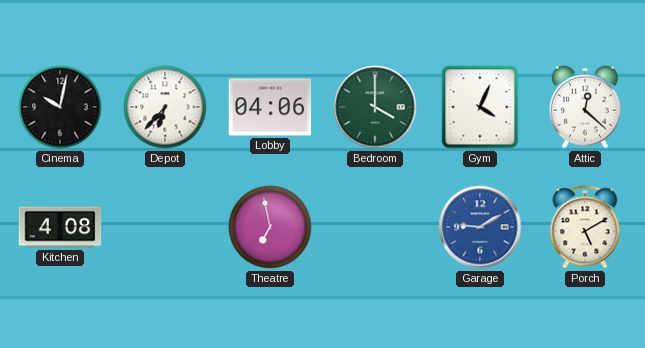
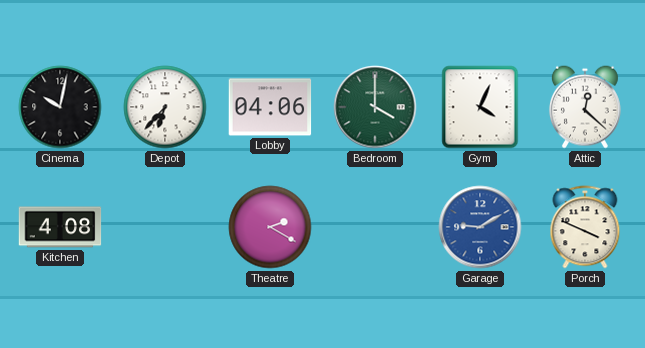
Theatre: 6:58 -> 2:20 (270, 227)
Porch: 5:10 -> 3:49 (585, 227)
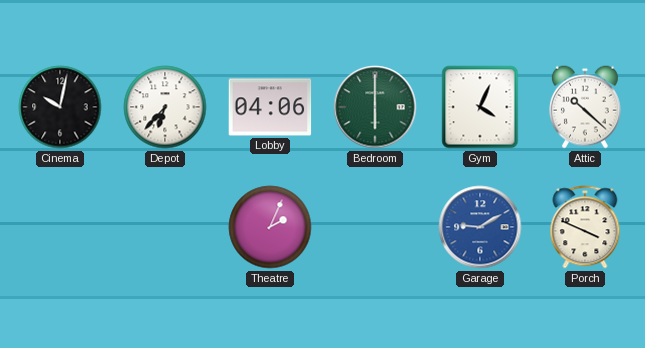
Bedroom: 4:00 -> 6:00 (375, 107)
Attic: 12:22 -> 10:22 (585, 107)
Kitchen: 4:08 -> none (60, 227)
Theatre: 2:20 -> 2:04 (270, 227)
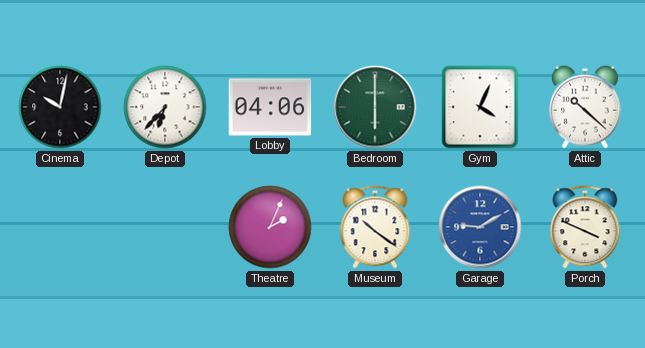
Museum: none -> 10:21 (375, 227)
